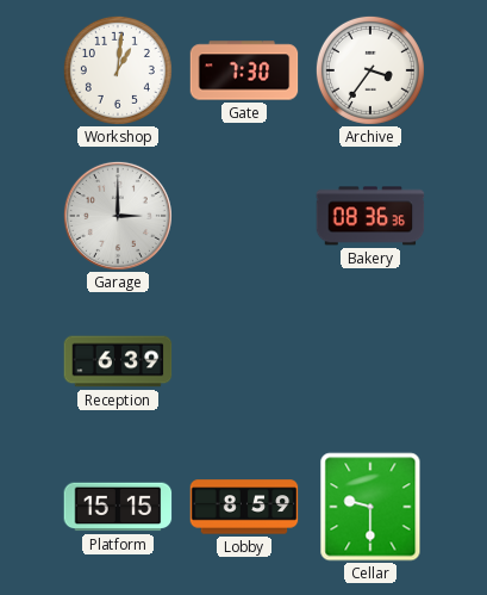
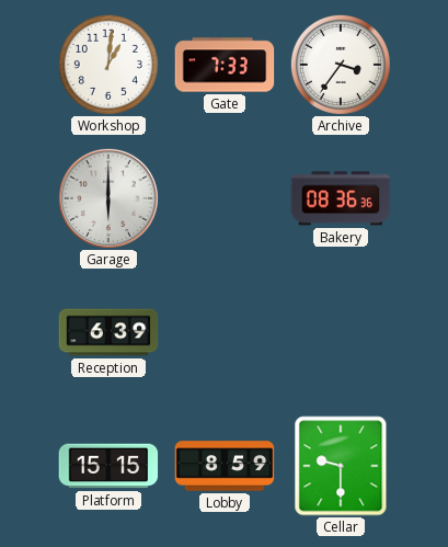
Gate: 7:30 -> 7:33 (225, 65)
Garage: 3:00 -> 6:00 (108, 198)
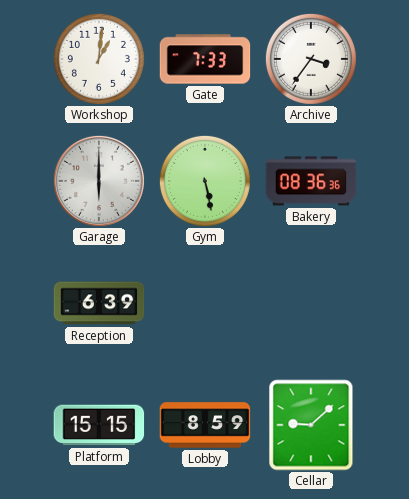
Gym: none -> 5:28 (205, 181)
Cellar: 9:30 -> 9:08 (311, 425)
